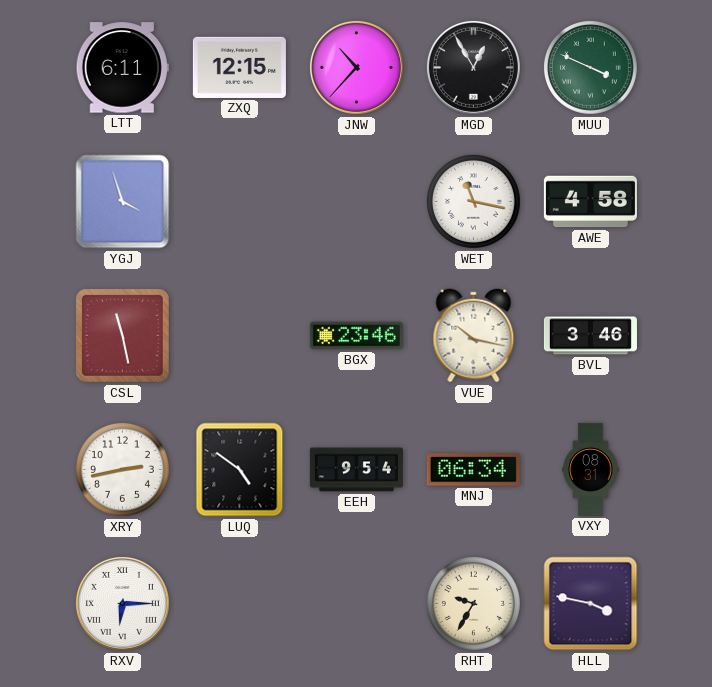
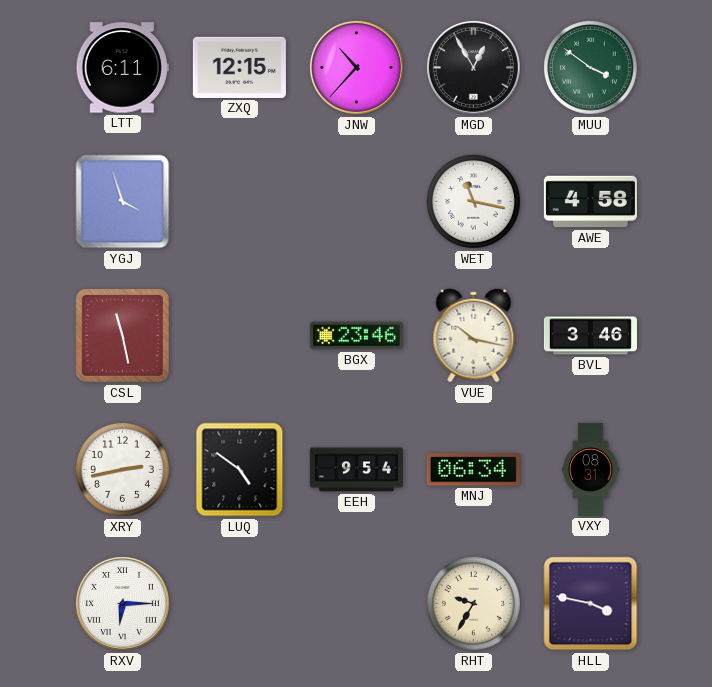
MUU: 3:49 -> 3:51 (591, 68)
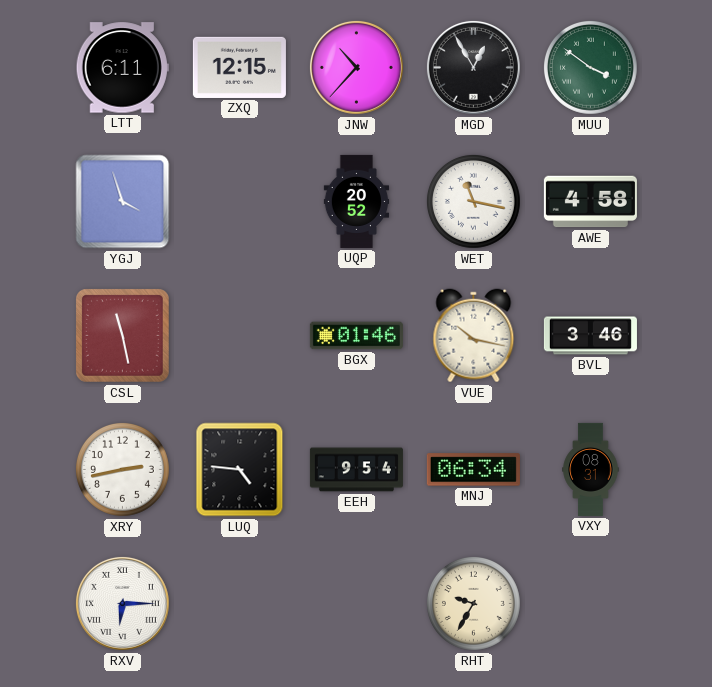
UQP: none -> 20:52 (357, 201)
BGX: 23:46 -> 01:46 (356, 336)
LUQ: 4:51 -> 4:46 (240, 470)
HLL: 3:47 -> none (591, 604)
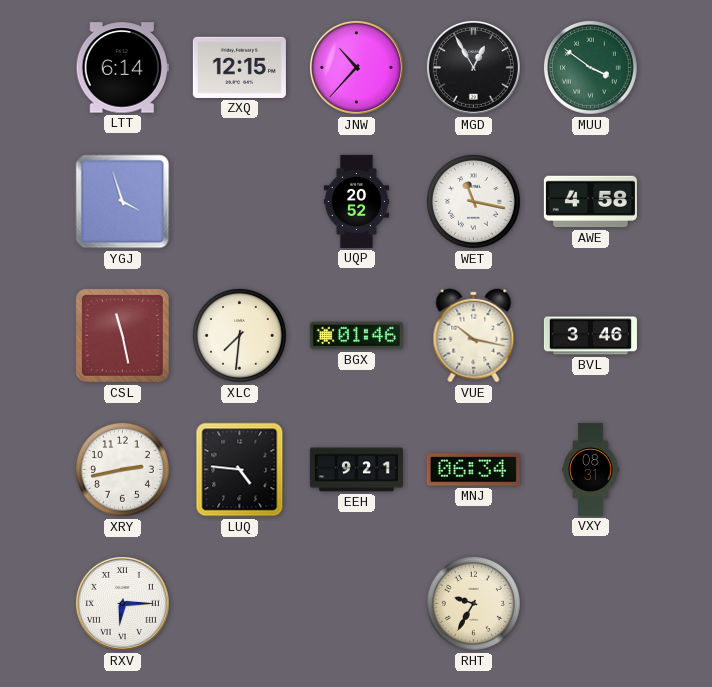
LTT: 6:11 -> 6:14 (122, 68)
XLC: none -> 7:31 (240, 336)
EEH: 9:54 -> 9:21 (356, 470)
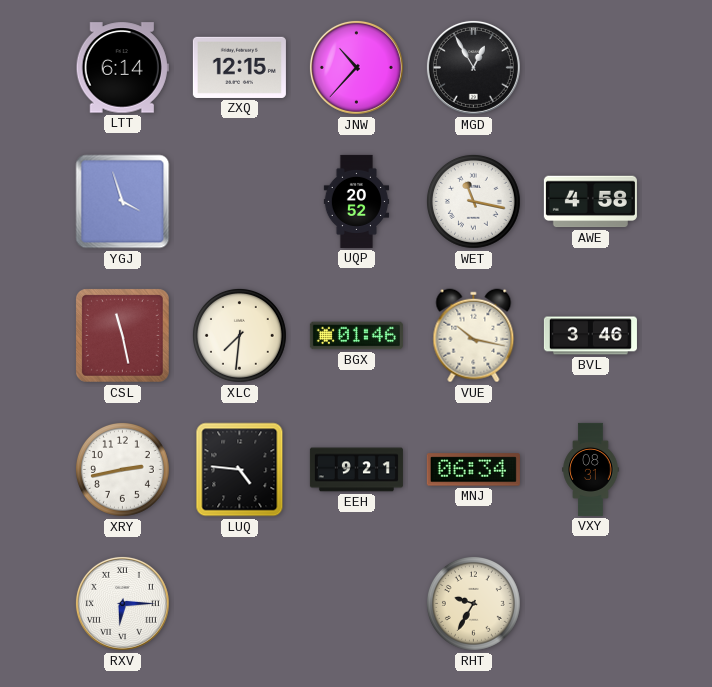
MUU: 3:51 -> none (591, 68)
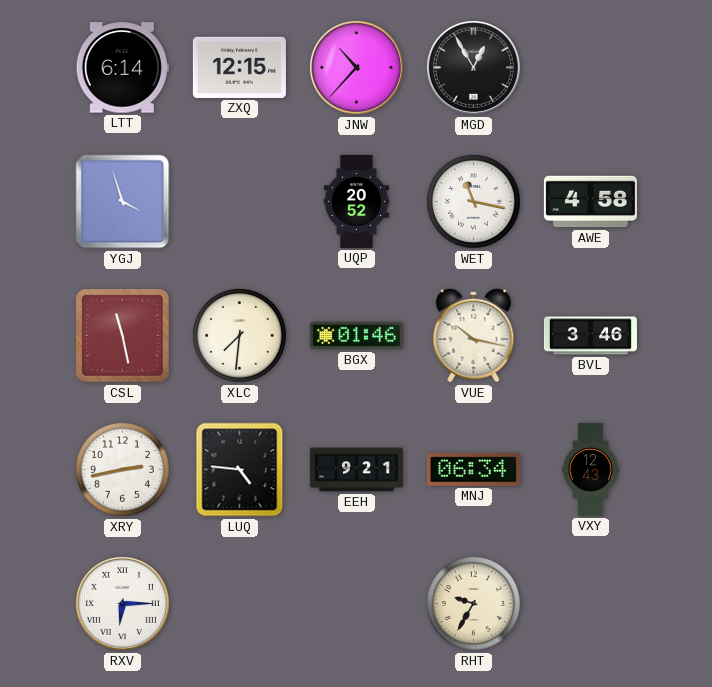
VXY: 08:31 -> 12:43 (591, 469)
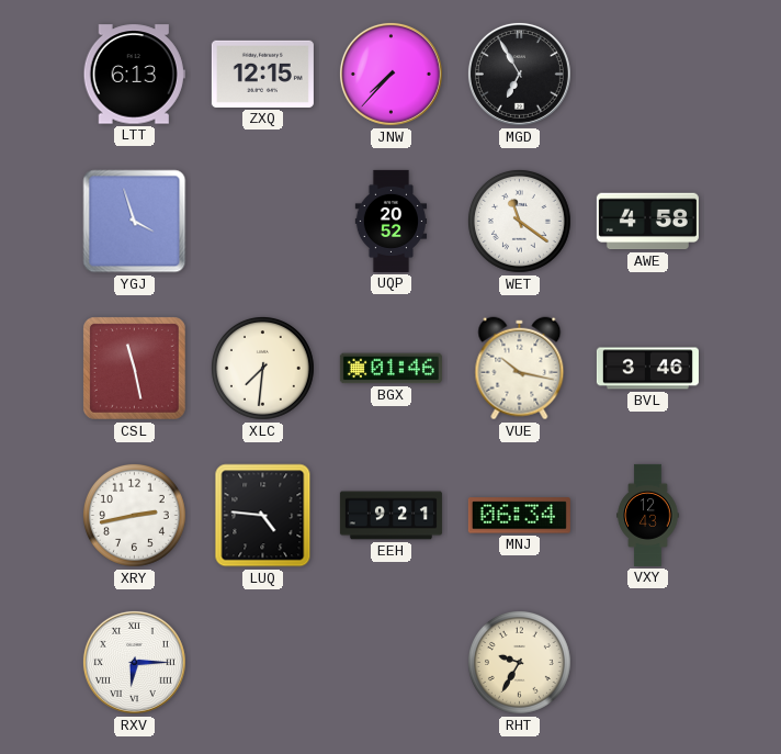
LTT: 6:14 -> 6:13 (134, 75)
JNW: 10:37 -> 7:37 (390, 74)
MGD: 12:55 -> 6:55 (519, 74)
WET: 11:17 -> 11:21 (520, 222)
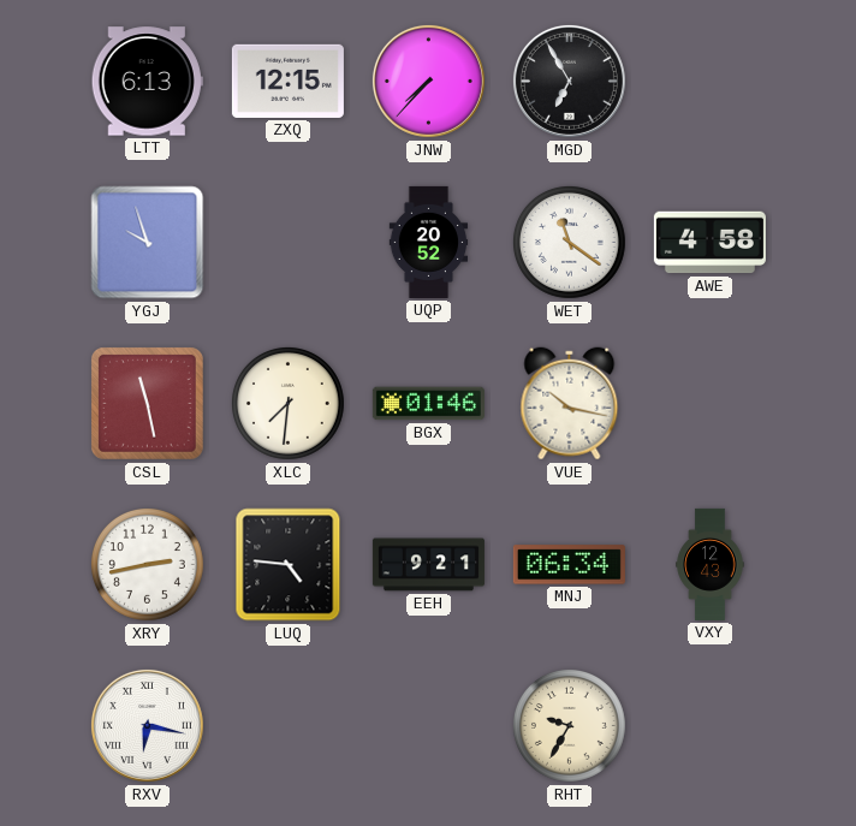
YGJ: 3:57 -> 9:57 (148, 243)
BVL: 3:46 -> none (647, 369)
RXV: 6:15 -> 6:17 (147, 725)
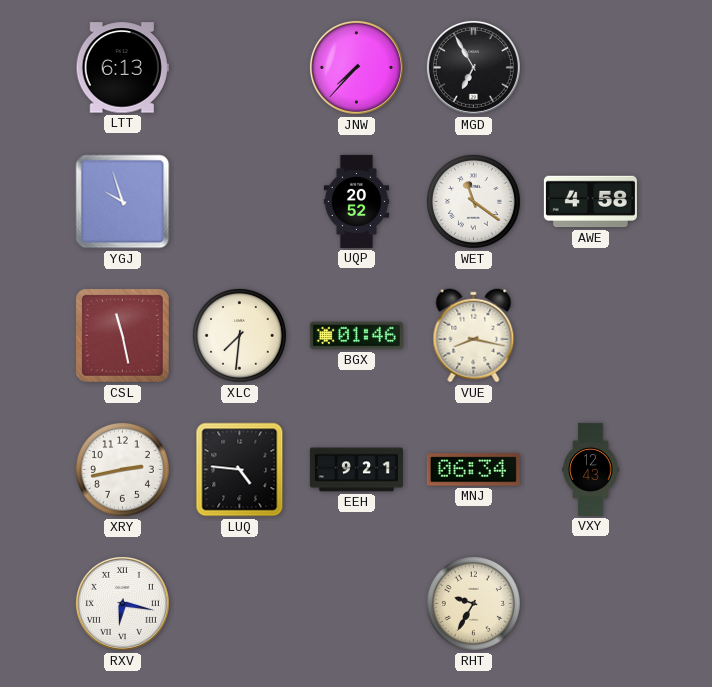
ZXQ: 12:15 -> none (287, 81)
VUE: 10:17 -> 8:17 (474, 336)
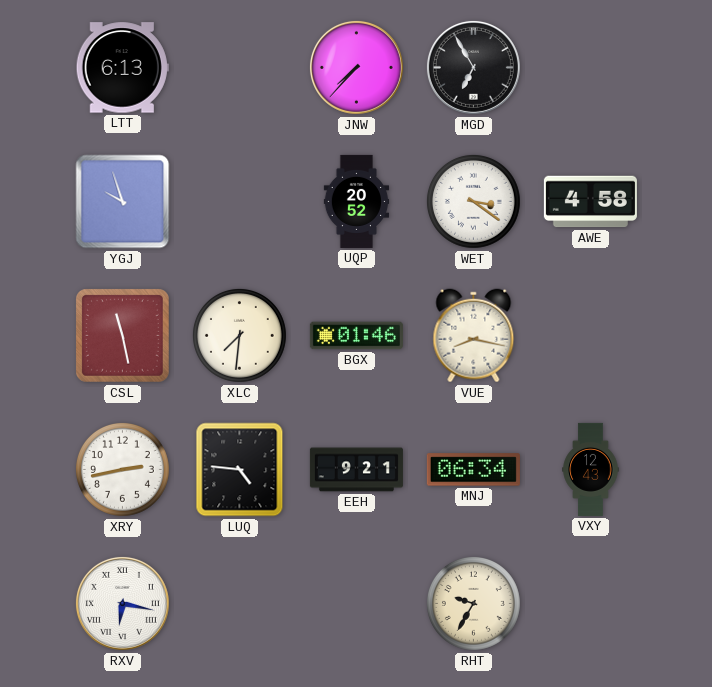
WET: 11:21 -> 3:21 (474, 202)
